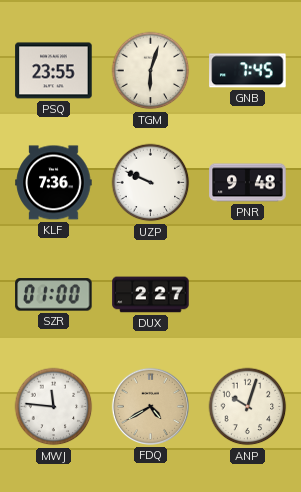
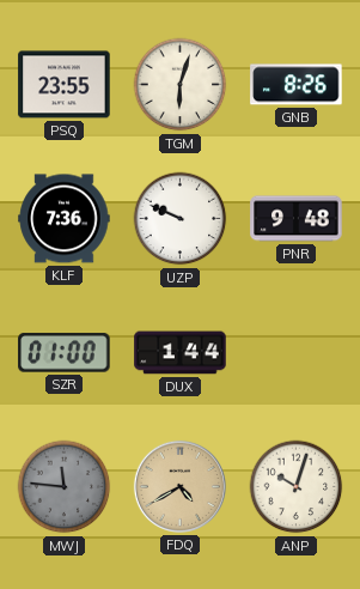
GNB: 7:45 -> 8:26 (297, 85)
DUX: 2:27 -> 1:44 (181, 353)
MWJ dial: white -> grey (65, 487)
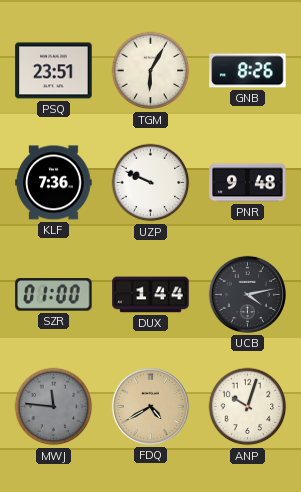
PSQ: 23:55 -> 23:51 (54, 71)
TGM: 6:03 -> 6:05 (151, 71)
UCB: none -> 4:13 (247, 294)
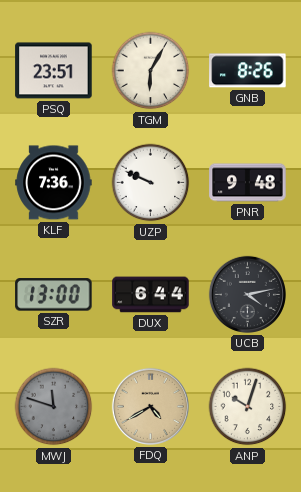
SZR: 01:00 -> 13:00 (54, 295)
DUX: 1:44 -> 6:44 (151, 295)
MWJ: 11:46 -> 11:48 (54, 407)
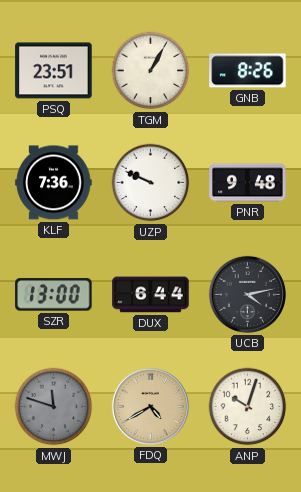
TGM: 6:05 -> 1:05 (151, 71)
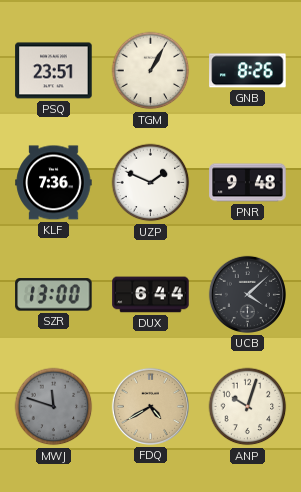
UZP: 9:49 -> 1:49 (151, 183)
UCB: 4:13 -> 4:08 (247, 294)
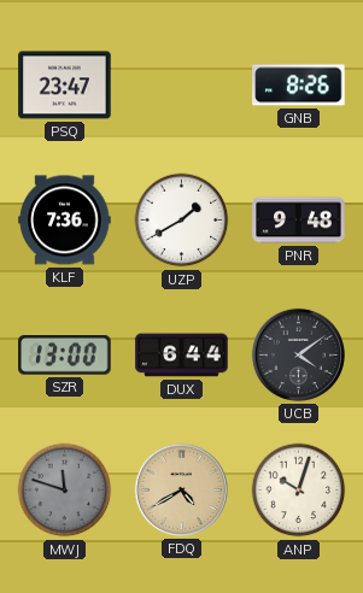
PSQ: 23:51 -> 23:47 (65, 86)
TGM: 1:05 -> none (151, 71)
UZP: 1:49 -> 1:40 (182, 221)
UCB: 4:08 -> 4:09 (298, 354)
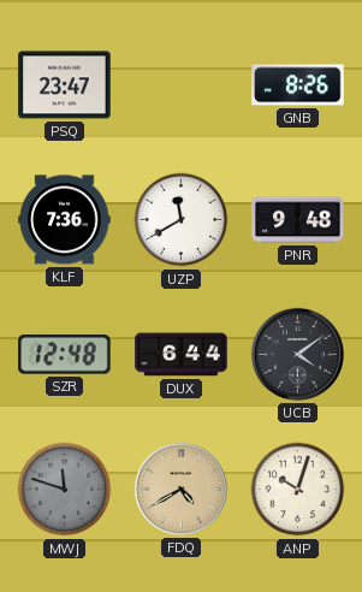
UZP: 1:40 -> 11:40 (182, 220)
SZR: 13:00 -> 12:48 (65, 355)
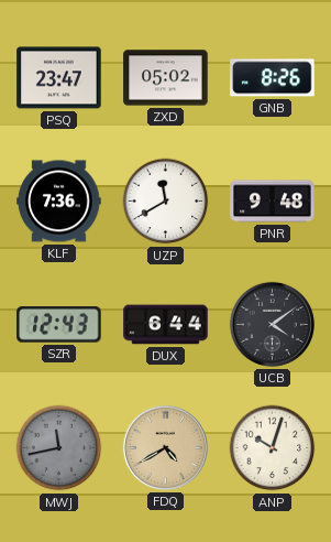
ZXD: none -> 05:02 (166, 78)
SZR: 12:48 -> 12:43 (59, 325)
MWJ: 11:48 -> 11:43 (59, 448)
